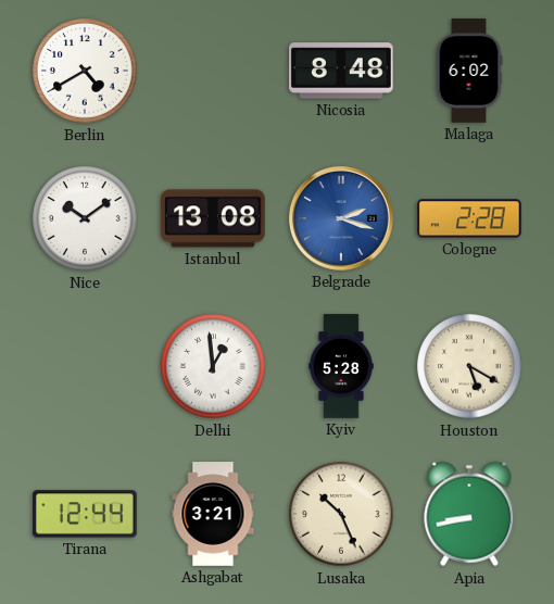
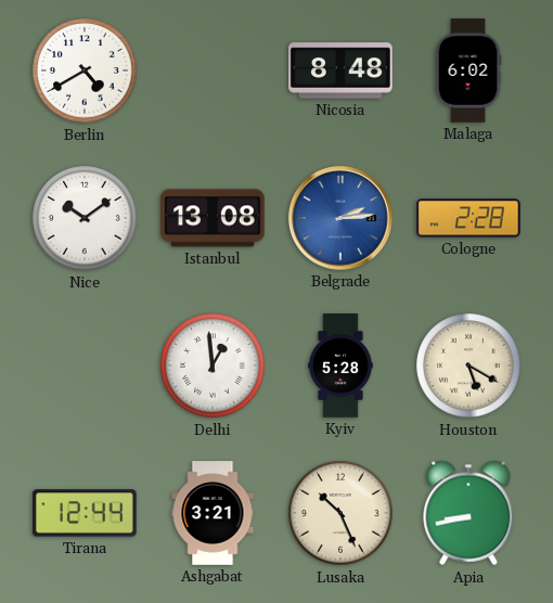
Belgrade: 2:18 -> 2:14 (340, 218)
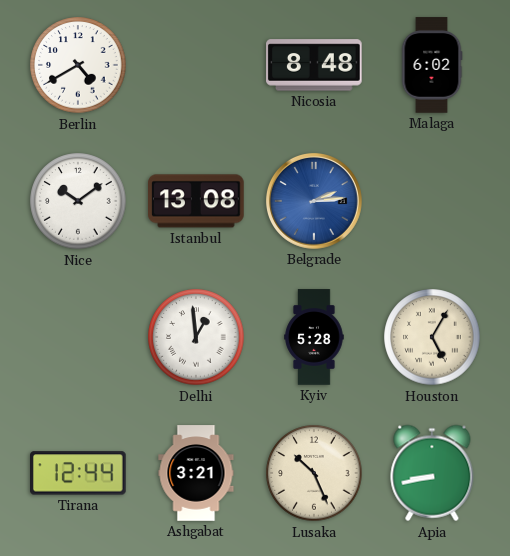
Cologne: 2:28 -> none (468, 218)
Houston: 5:20 -> 5:05 (432, 337)
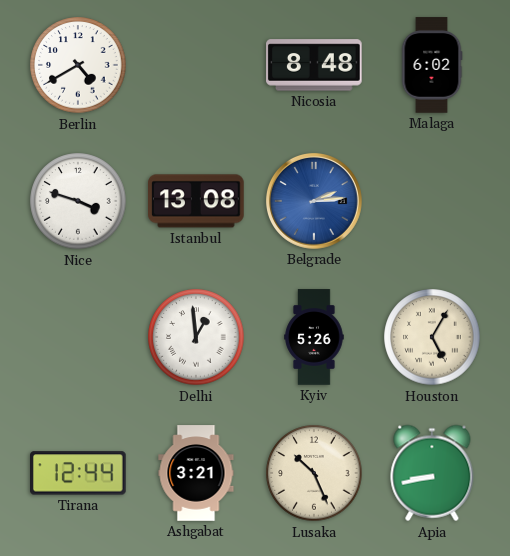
Nice: 10:09 -> 3:48 (78, 201)
Kyiv: 5:28 -> 5:26 (314, 337)
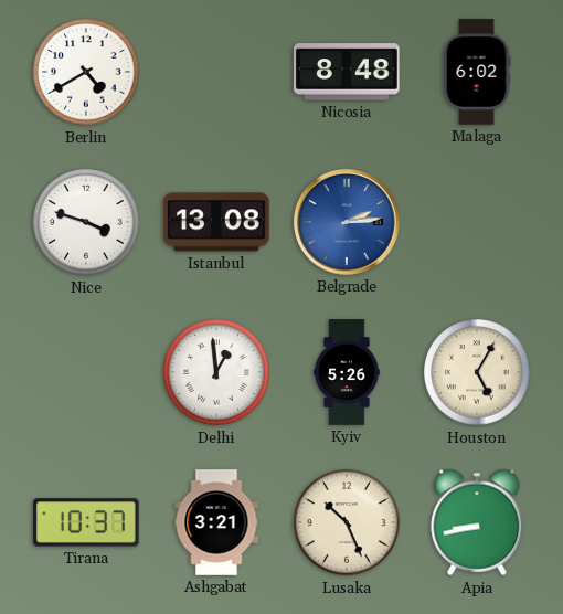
Tirana: 12:44 -> 10:37 (87, 522)
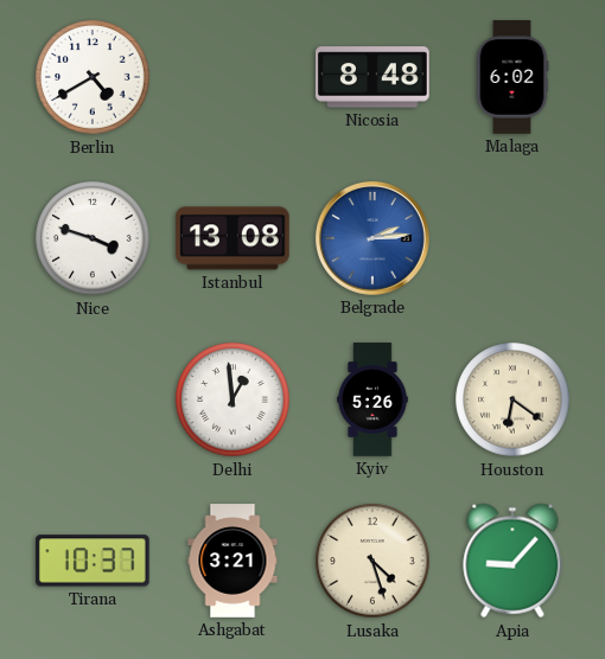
Houston: 5:05 -> 6:21 (512, 399)
Lusaka: 10:26 -> 4:27 (372, 561)
Apia: 8:43 -> 9:07 (512, 561)
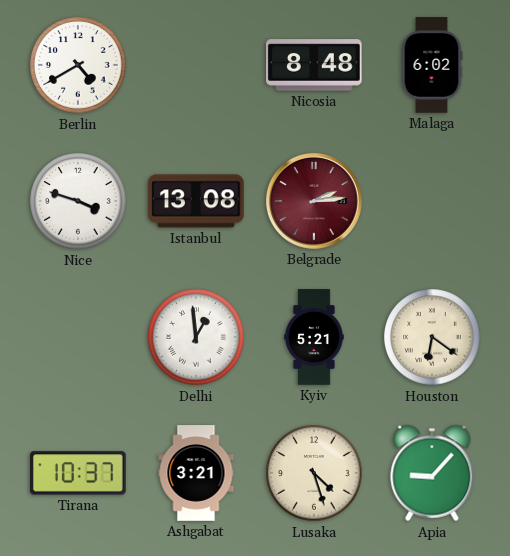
Belgrade dial: blue -> burgundy (314, 201)
Kyiv: 5:26 -> 5:21 (314, 337)
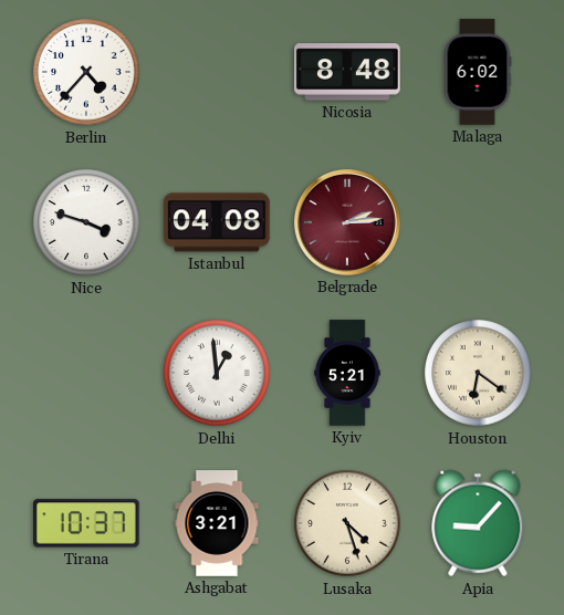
Berlin: 4:40 -> 4:37 (86, 72)
Istanbul: 13:08 -> 04:08 (217, 222)
